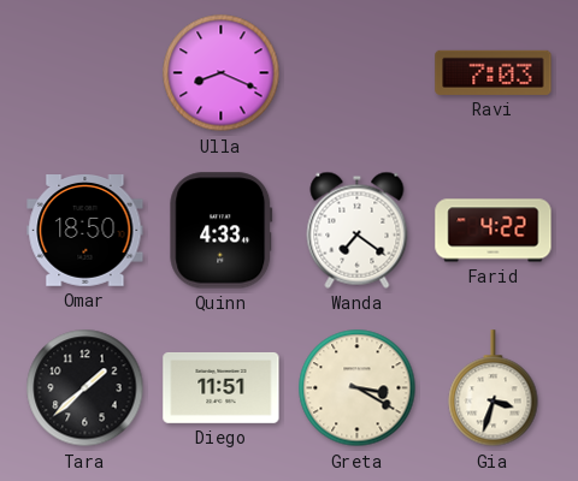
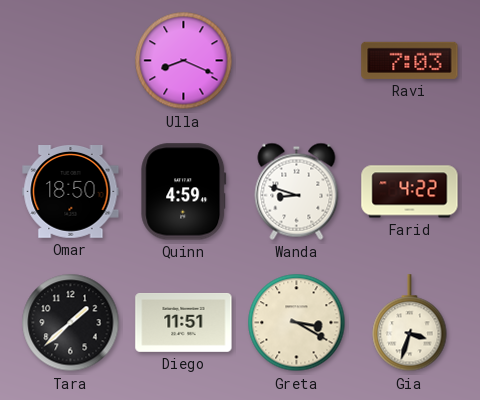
Quinn: 4:33 -> 4:59 (184, 192)
Wanda: 7:21 -> 8:48 (297, 191)
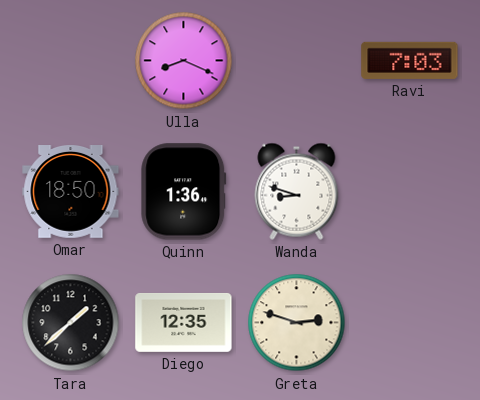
Quinn: 4:59 -> 1:36 (184, 192)
Farid: 4:22 -> none (410, 192)
Diego: 11:51 -> 12:35 (184, 322)
Greta: 3:20 -> 2:48 (297, 323)
Gia: 3:33 -> none (410, 323)
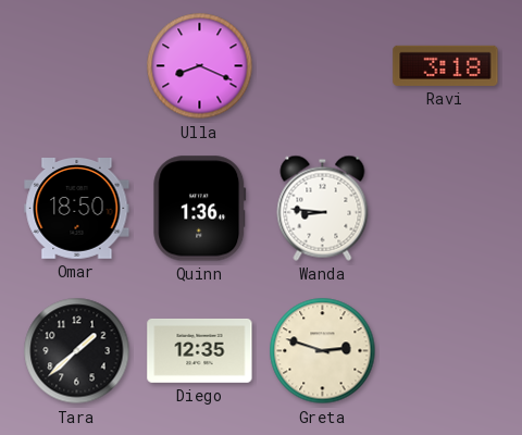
Ravi: 7:03 -> 3:18 (446, 65)
Wanda: 8:48 -> 8:46 (323, 208)
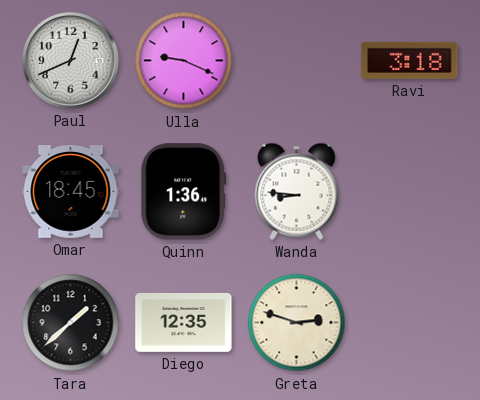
Paul: none -> 12:41 (71, 61)
Ulla: 8:19 -> 9:19 (184, 61)
Omar: 18:50 -> 18:45 (71, 192)
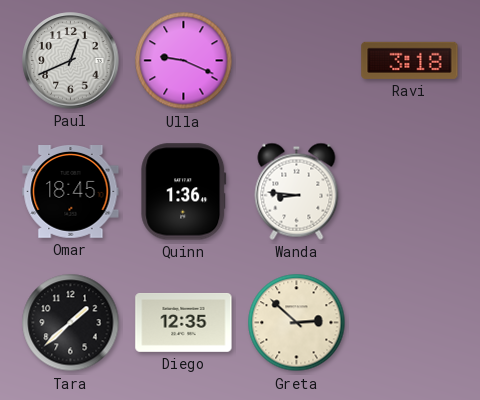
Greta: 2:48 -> 2:52 (297, 323)
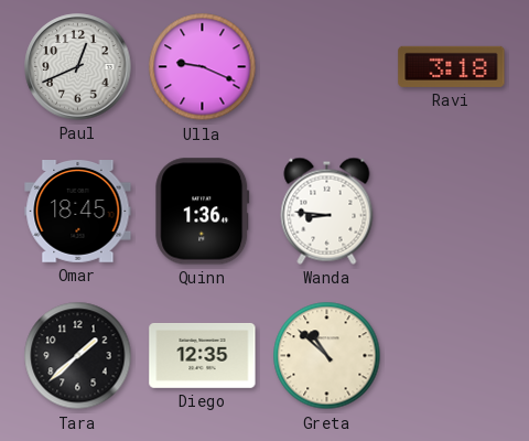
Greta: 2:52 -> 10:52 (327, 356)
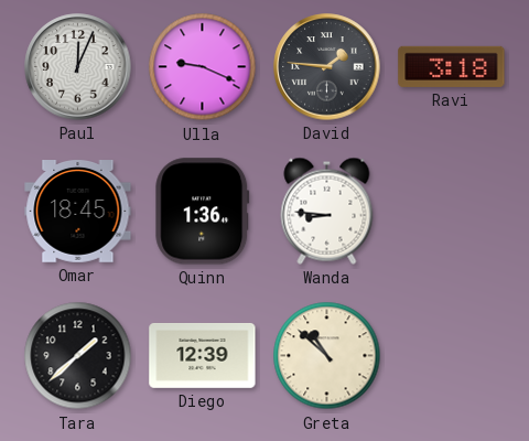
Paul: 12:41 -> 12:04 (78, 67)
David: none -> 1:46 (327, 67)
Diego: 12:35 -> 12:39 (203, 355)
